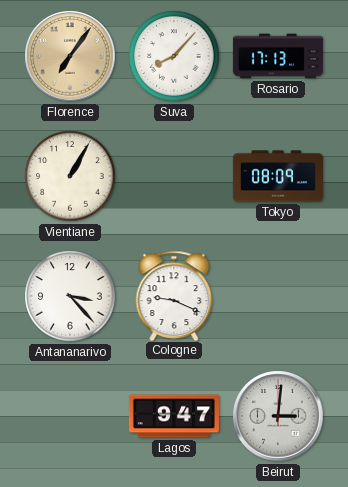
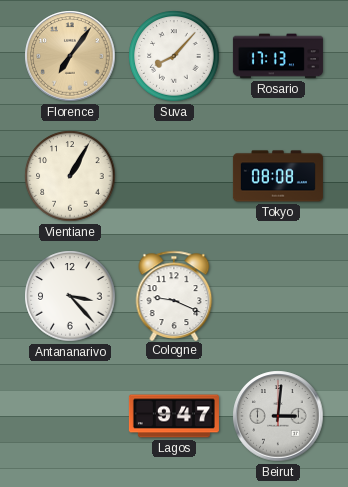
Tokyo: 08:09 -> 08:08 (278, 176)
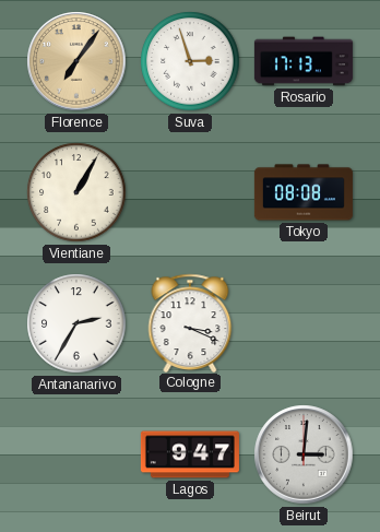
Suva: 8:07 -> 2:57 (190, 61)
Antananarivo: 3:23 -> 2:35 (76, 323)
Cologne: 9:19 -> 3:19 (190, 322)
